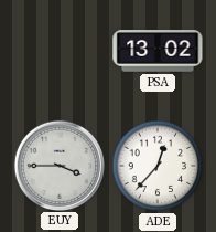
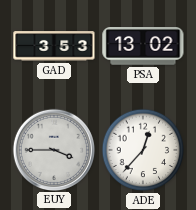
GAD: none -> 3:53 (54, 46)
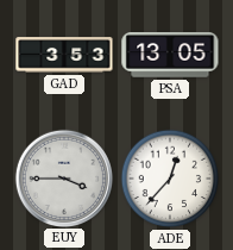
PSA: 13:02 -> 13:05 (170, 55)
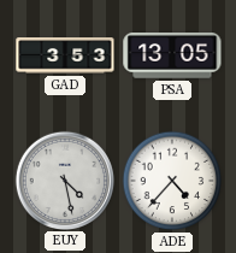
EUY: 3:45 -> 4:28 (64, 180)
ADE: 12:37 -> 4:37 (172, 181)
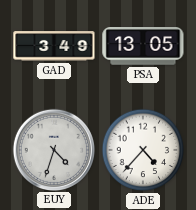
GAD: 3:53 -> 3:49 (54, 46)
EUY: 4:28 -> 4:33 (53, 149)
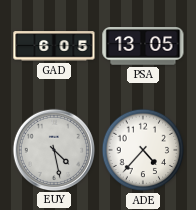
GAD: 3:49 -> 6:05 (54, 46)
EUY: 4:33 -> 4:28 (53, 149)
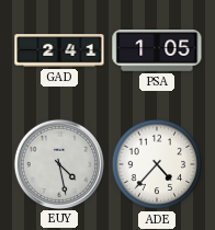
GAD: 6:05 -> 2:41 (59, 50)
PSA: 13:05 -> 1:05 (157, 50)
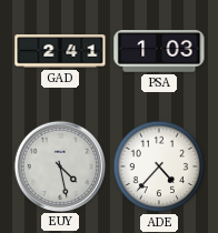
PSA: 1:05 -> 1:03 (159, 51)
